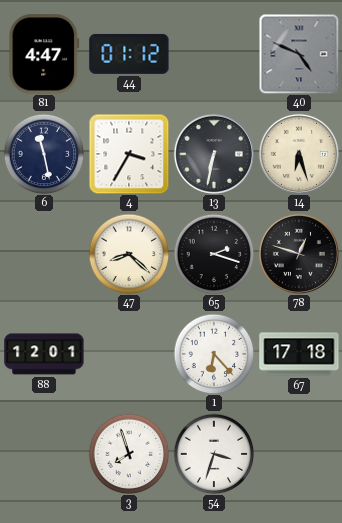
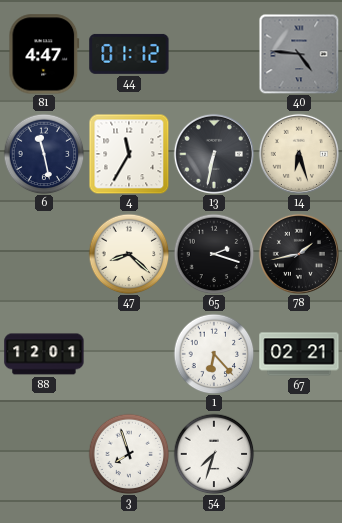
40: 4:49 -> 4:46 (299, 54)
4: 3:35 -> 11:35 (129, 154)
78: 12:48 -> 1:43 (299, 254)
67: 17:18 -> 02:21 (299, 354)
54: 3:33 -> 7:33 (214, 454)
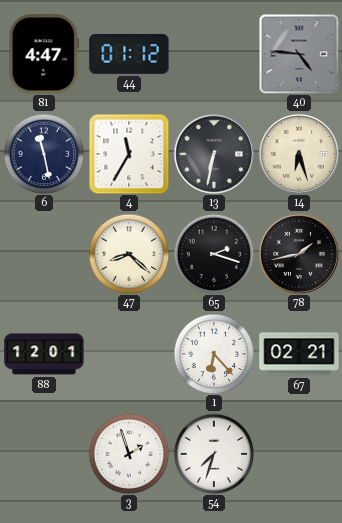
3: 7:57 -> 1:57 (129, 454)
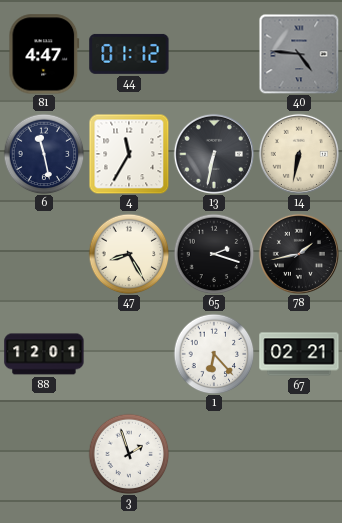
14: 6:27 -> 6:32 (299, 154)
47: 8:22 -> 8:25 (129, 254)
54: 7:33 -> none (214, 454)
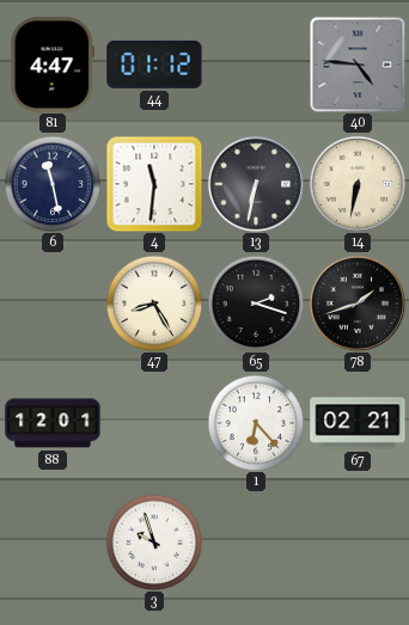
4: 11:35 -> 11:31 (154, 184)
78: 1:43 -> 1:42 (358, 304)
3: 1:57 -> 9:57 (154, 543)
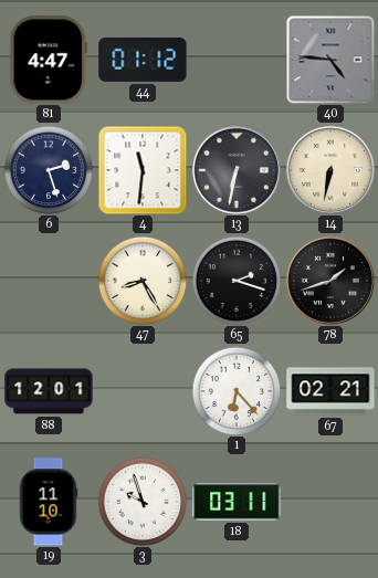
6: 11:28 -> 2:27 (49, 170)
19: none -> 11:10 (49, 502)
18: none -> 03:11 (237, 502)
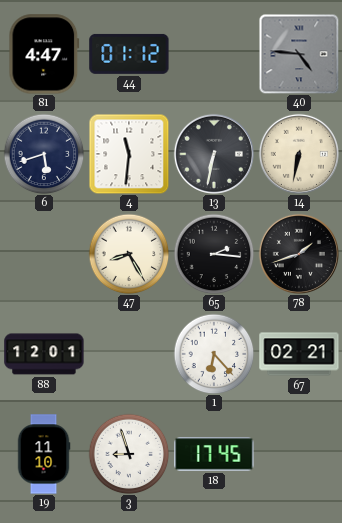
6: 2:27 -> 5:42 (44, 154)
65: 2:18 -> 2:16 (214, 254)
3: 9:57 -> 8:57 (129, 454)
18: 03:11 -> 17:45 (214, 454)
